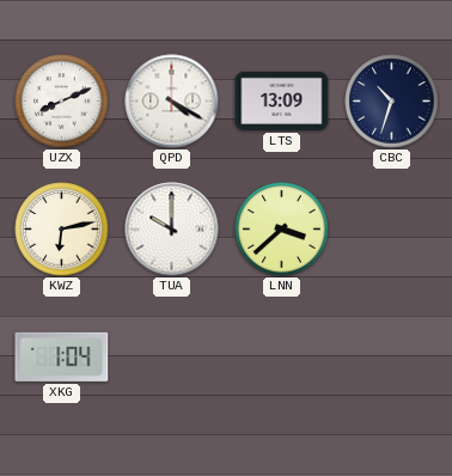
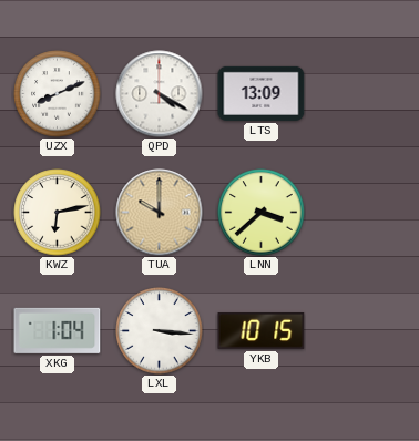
CBC: 10:33 -> none (392, 102)
TUA dial: white -> champagne (160, 213)
LXL: none -> 3:16 (160, 331)
YKB: none -> 10:15 (262, 331)
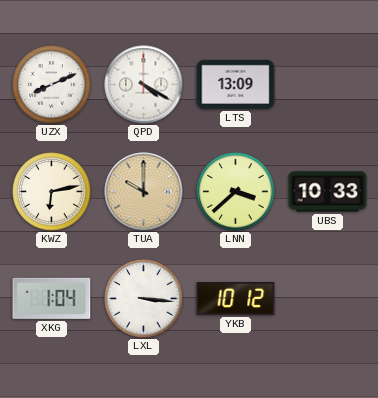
UBS: none -> 10:33 (328, 192)
YKB: 10:15 -> 10:12 (236, 299)
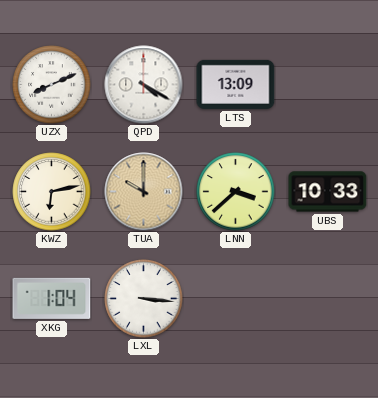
YKB: 10:12 -> none (236, 299)
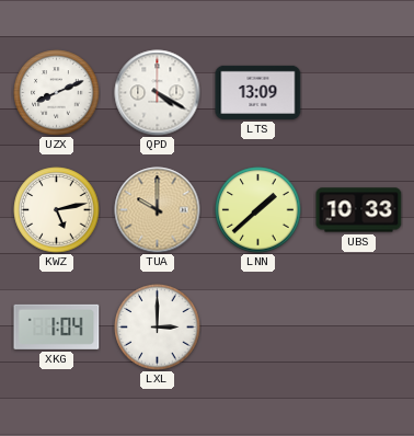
KWZ: 6:13 -> 5:13 (57, 210)
LNN: 3:38 -> 1:38 (258, 210)
LXL: 3:16 -> 3:00 (158, 328)
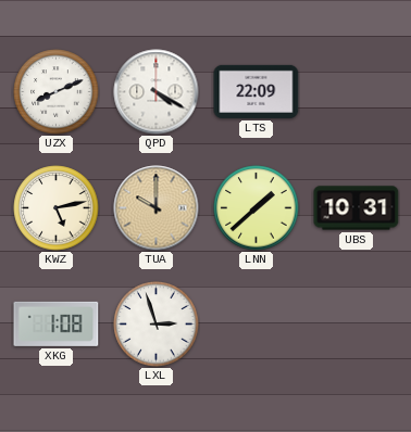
LTS: 13:09 -> 22:09 (257, 91)
UBS: 10:33 -> 10:31 (357, 208)
XKG: 1:04 -> 1:08 (57, 323)
LXL: 3:00 -> 2:57 (157, 325)
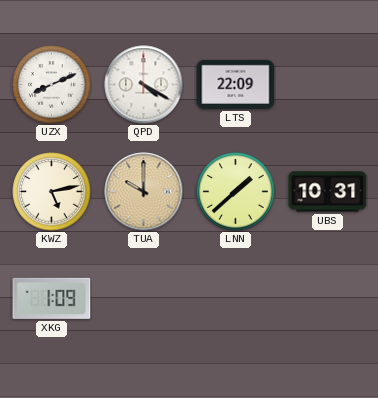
XKG: 1:08 -> 1:09 (52, 298)
LXL: 2:57 -> none (157, 325)
